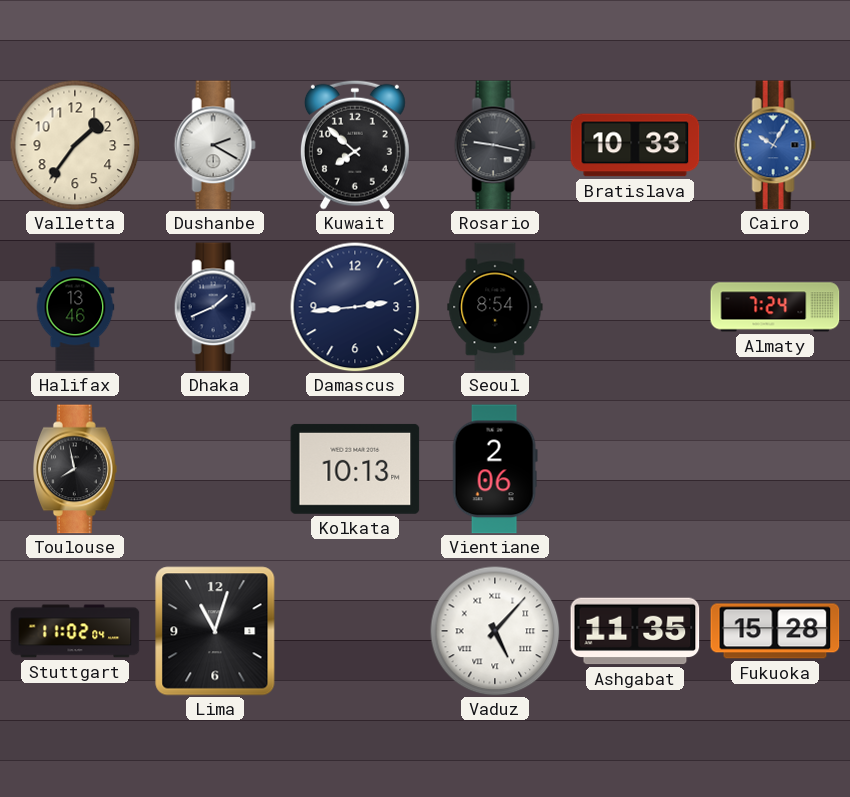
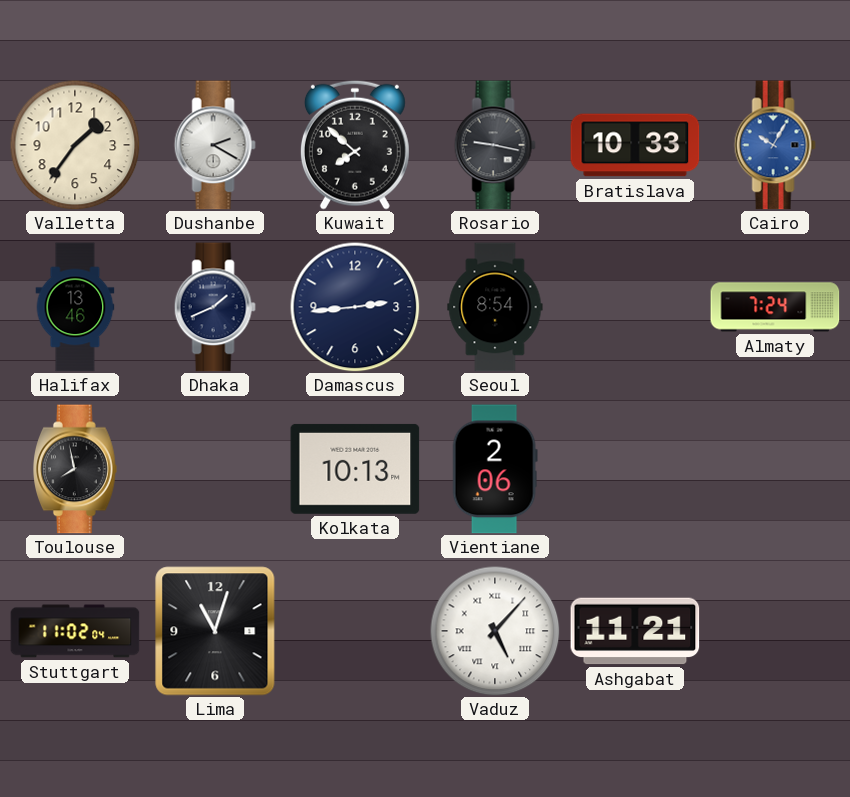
Ashgabat: 11:35 -> 11:21 (635, 631)
Fukuoka: 15:28 -> none (775, 631)
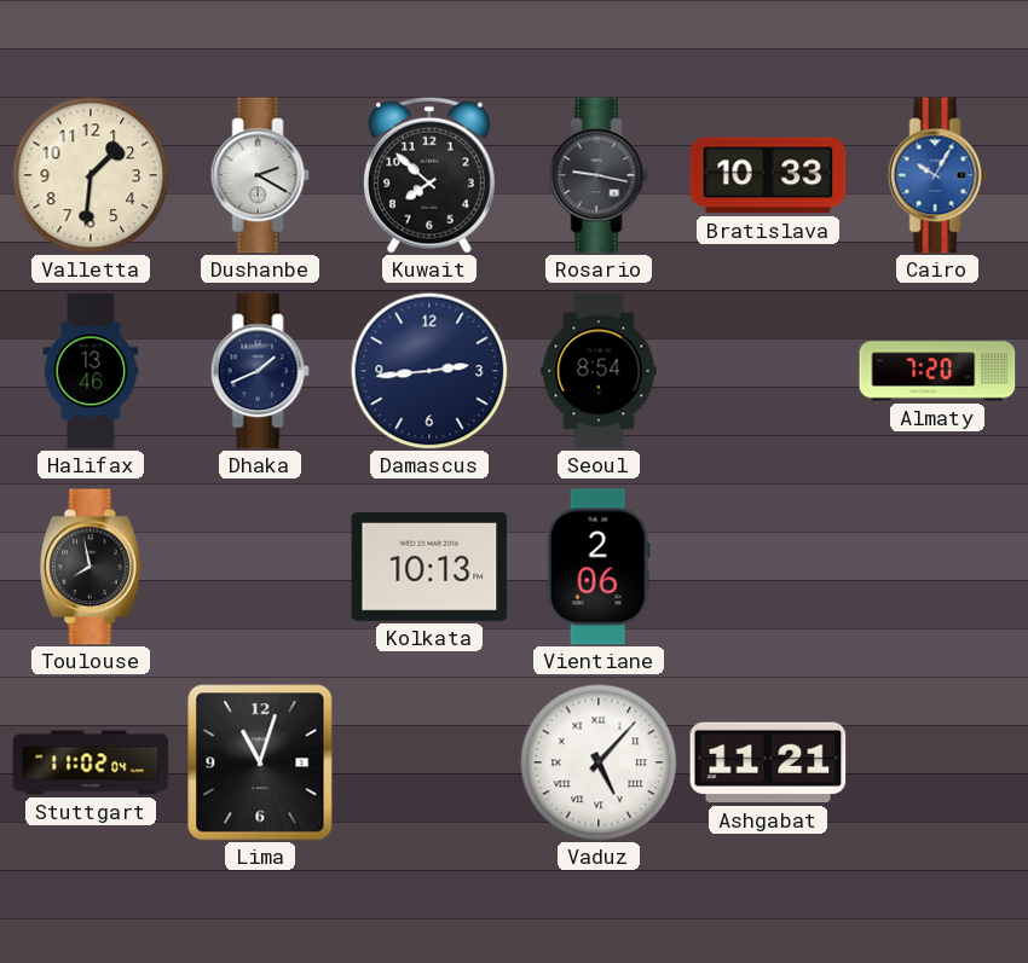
Valletta: 1:36 -> 1:31 (91, 175)
Almaty: 7:24 -> 7:20 (937, 371)
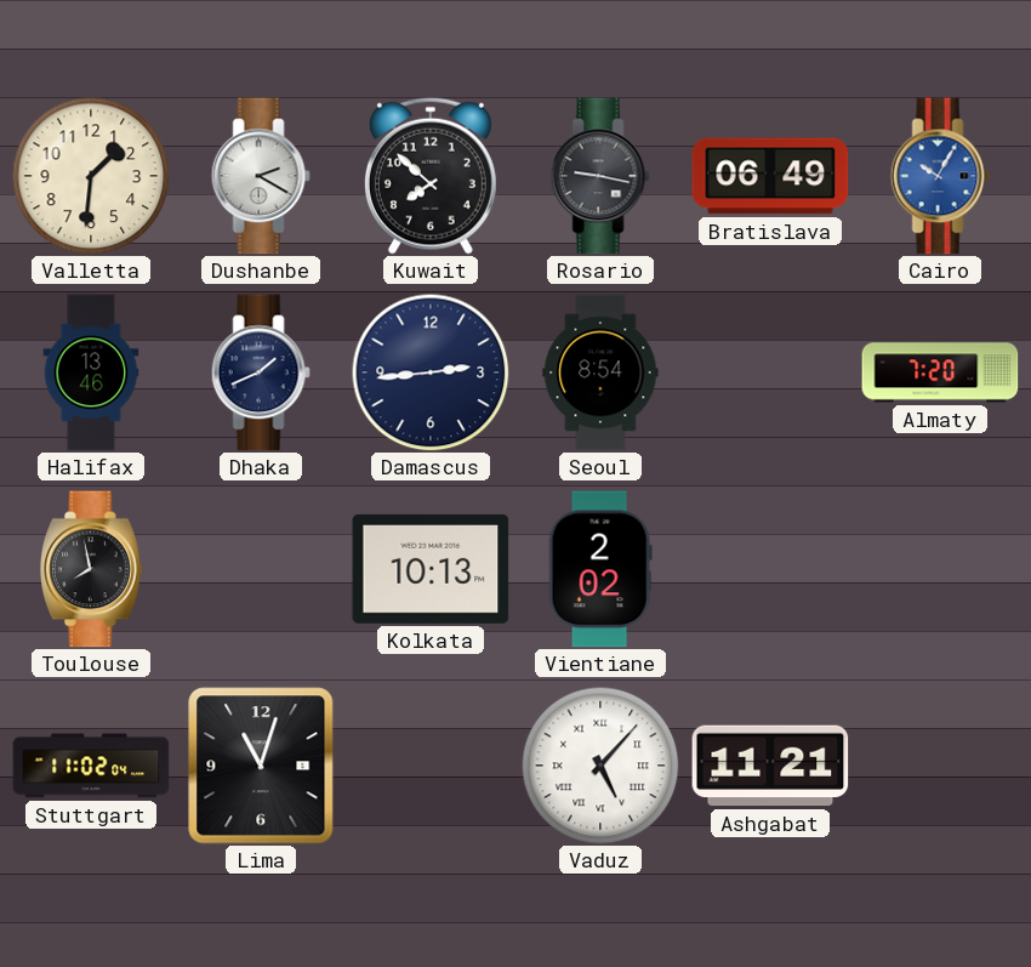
Bratislava: 10:33 -> 06:49 (770, 176)
Vientiane: 2:06 -> 2:02 (600, 569)
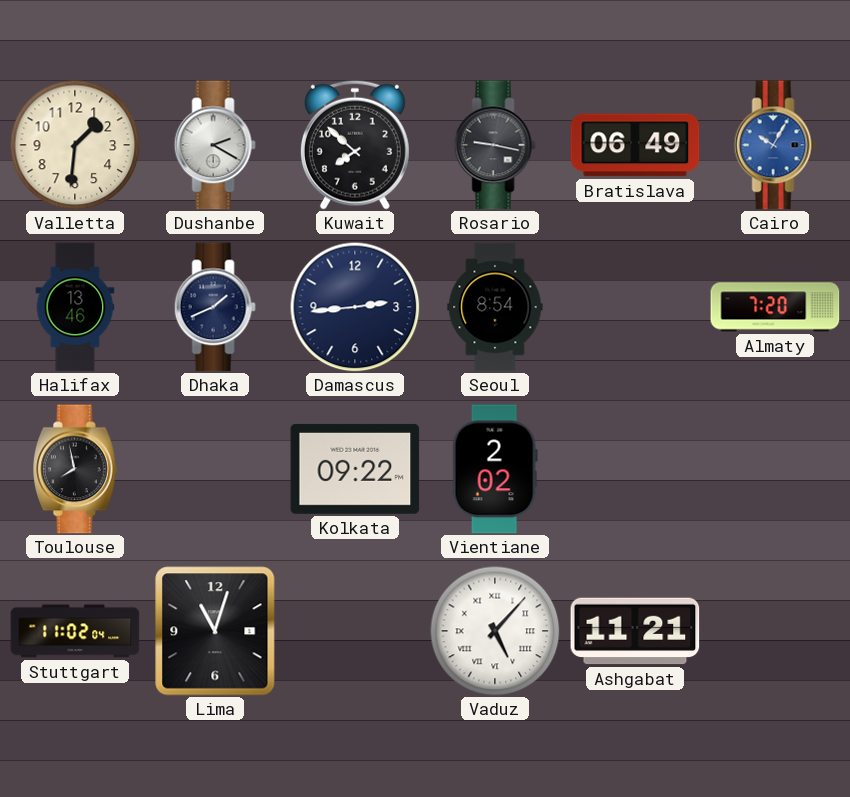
Kolkata: 10:13 -> 09:22 (355, 469)
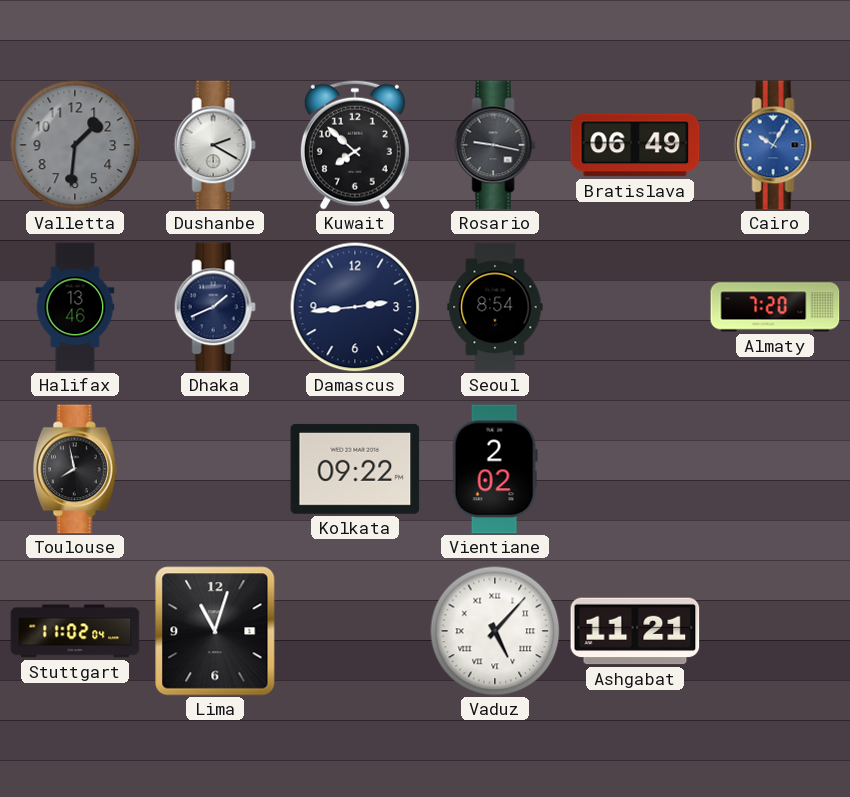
Valletta dial: cream -> grey (75, 145)
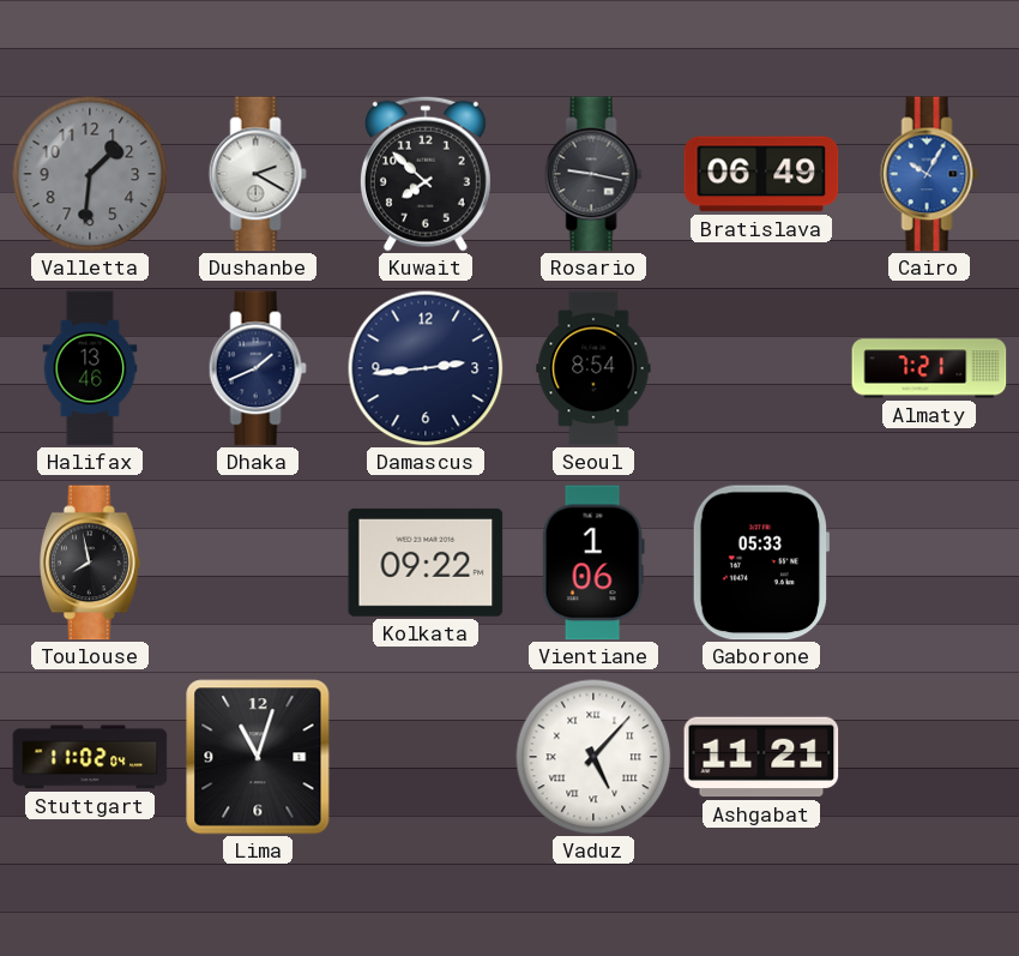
Almaty: 7:20 -> 7:21 (929, 368)
Vientiane: 2:02 -> 1:06 (593, 563)
Gaborone: none -> 05:33 (760, 563)
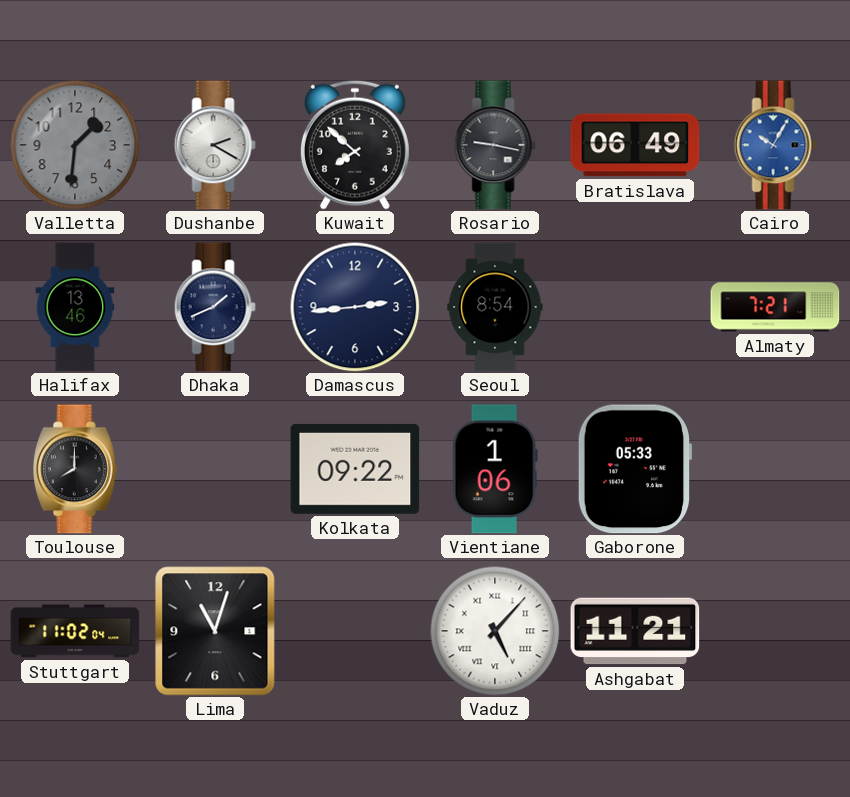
Toulouse: 7:58 -> 8:00 (76, 469)
